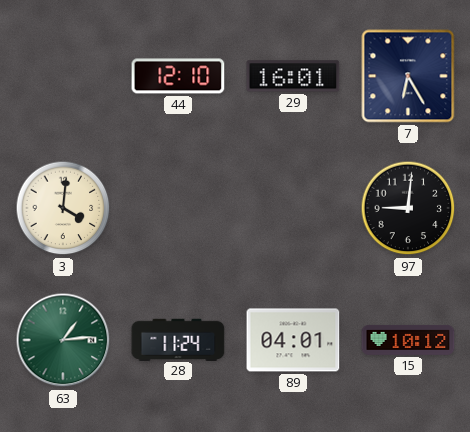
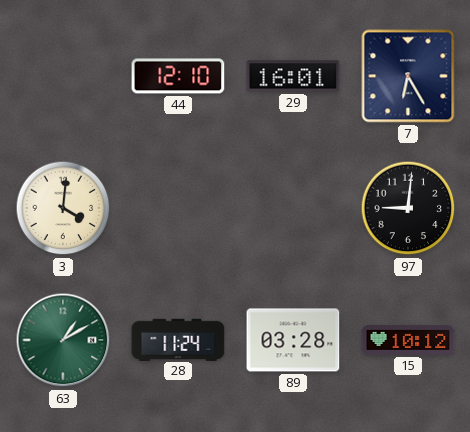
63: 1:14 -> 1:10 (63, 340)
89: 04:01 -> 03:28 (293, 340)
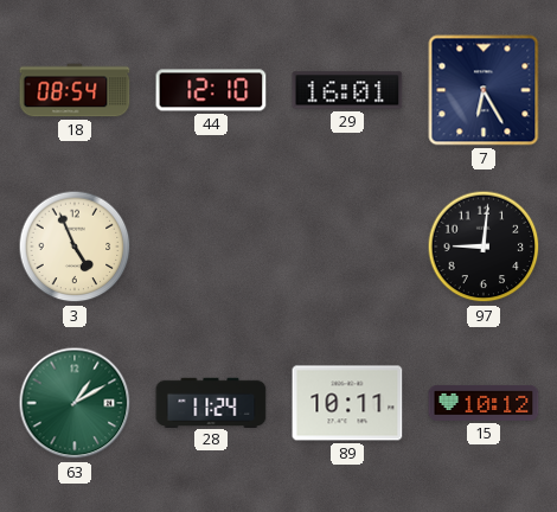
18: none -> 08:54 (75, 90)
3: 4:01 -> 4:56 (75, 247)
89: 03:28 -> 10:11 (347, 403)
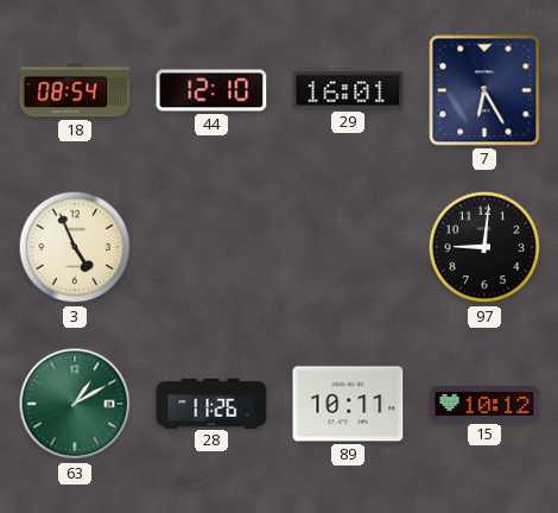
28: 11:24 -> 11:26 (211, 403)
